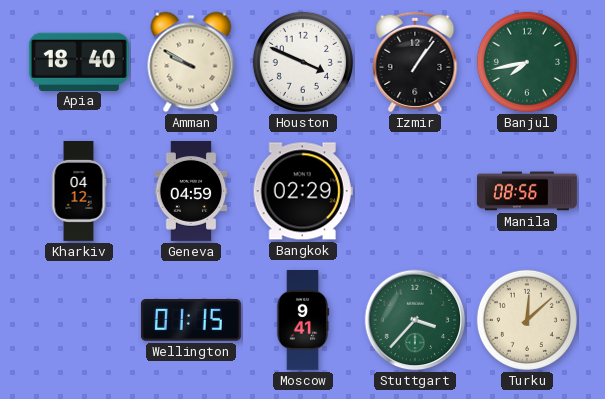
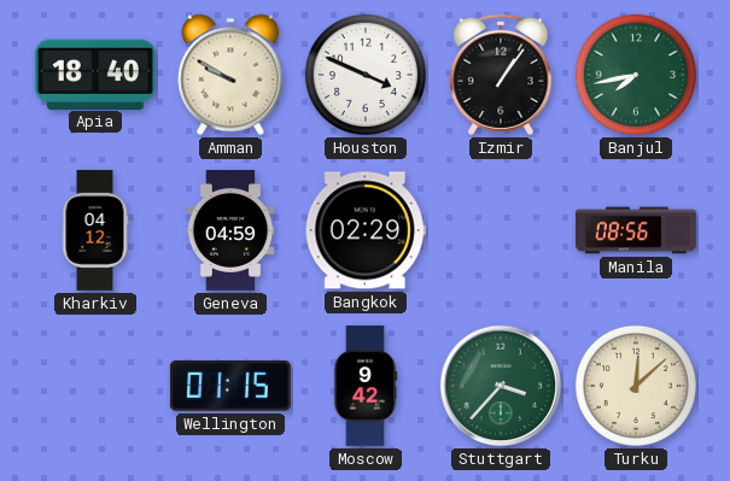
Moscow: 9:41 -> 9:42 (366, 386)
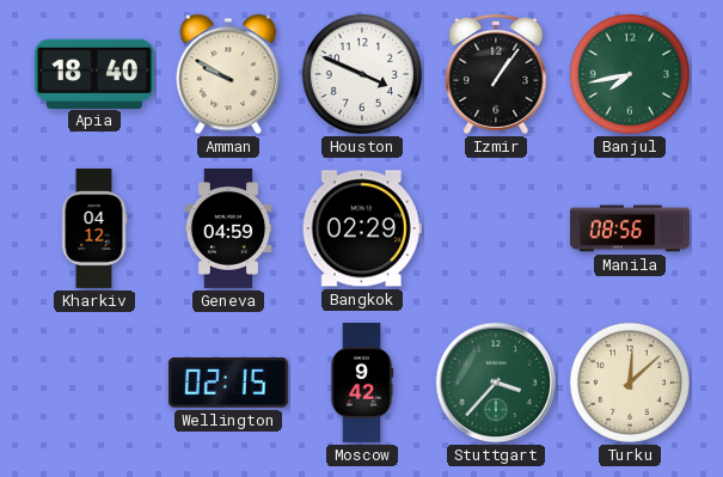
Wellington: 01:15 -> 02:15 (228, 383)
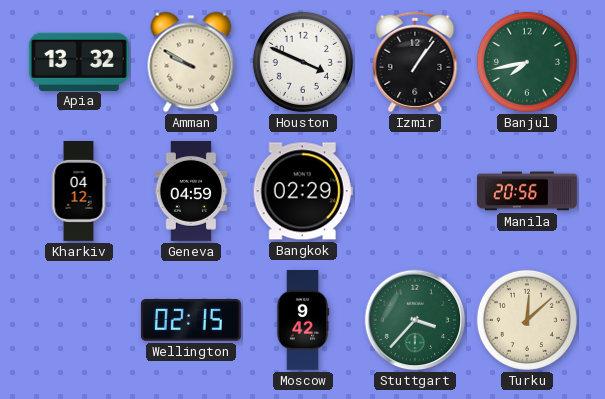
Apia: 18:40 -> 13:32 (79, 61)
Manila: 08:56 -> 20:56 (527, 191)
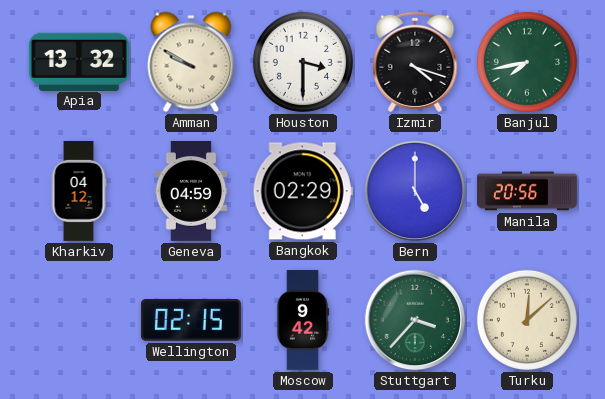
Houston: 3:49 -> 3:30 (303, 62)
Izmir: 1:06 -> 4:18 (415, 62)
Bern: none -> 5:00 (415, 191)
